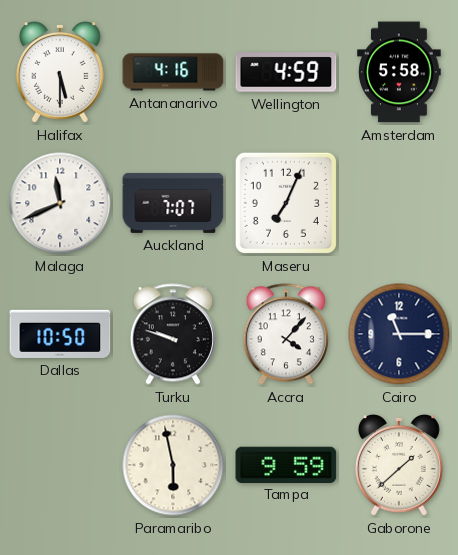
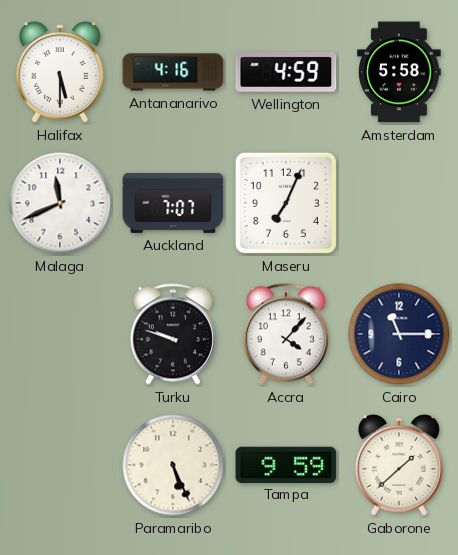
Dallas: 10:50 -> none (60, 334)
Paramaribo: 5:58 -> 5:26 (173, 465)
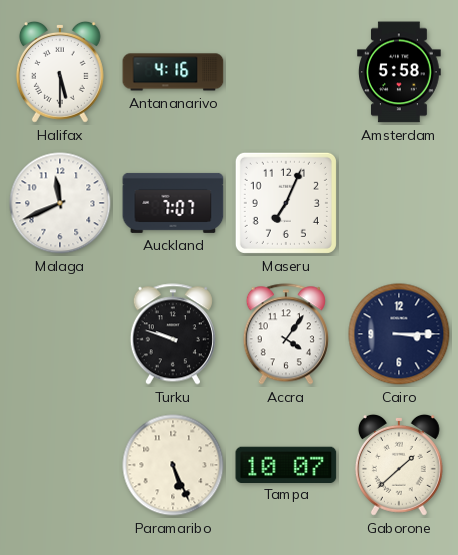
Wellington: 4:59 -> none (286, 72)
Accra: 4:07 -> 4:06 (286, 334)
Cairo: 11:15 -> 3:15 (399, 334)
Tampa: 9:59 -> 10:07 (286, 464)
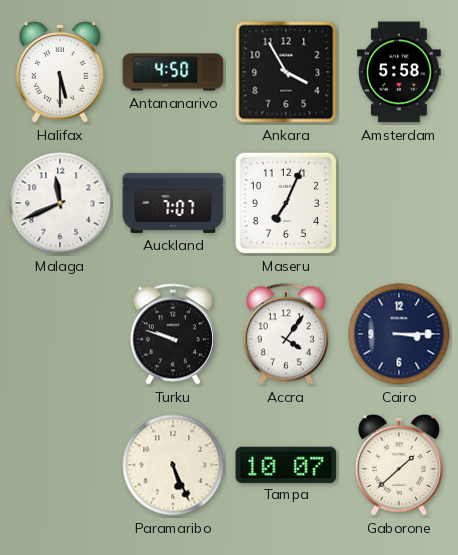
Antananarivo: 4:16 -> 4:50 (173, 72)
Ankara: none -> 3:55 (286, 72)
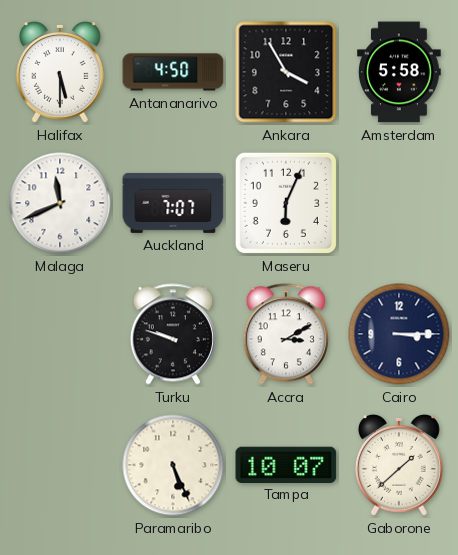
Maseru: 7:04 -> 6:04 (286, 203)
Accra: 4:06 -> 3:10 (286, 334)
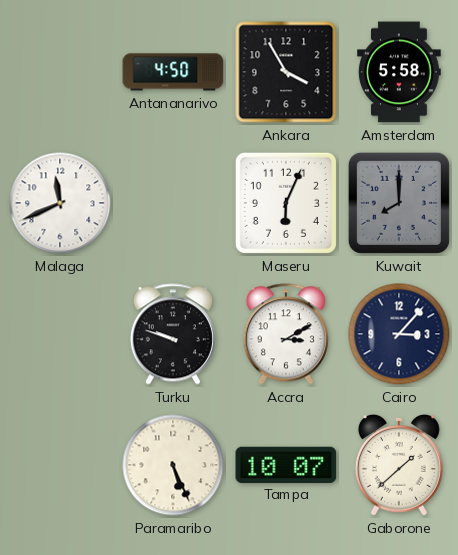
Halifax: 5:30 -> none (60, 72)
Auckland: 7:07 -> none (173, 203)
Kuwait: none -> 8:00 (399, 203)
Cairo: 3:15 -> 3:07 (399, 334)
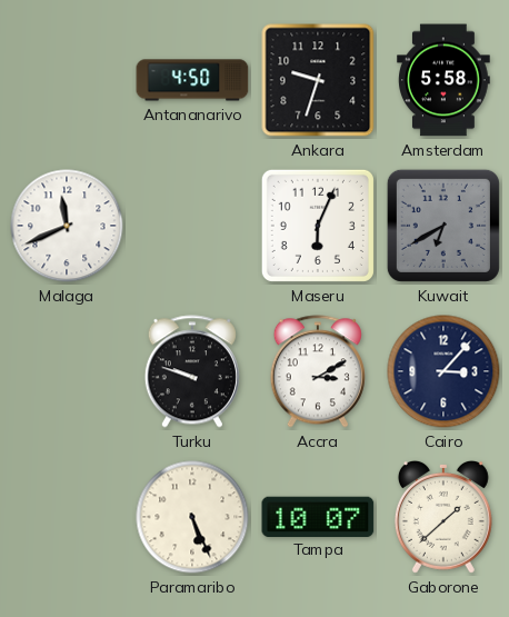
Ankara: 3:55 -> 9:33 (318, 80)
Kuwait: 8:00 -> 6:40 (443, 226)
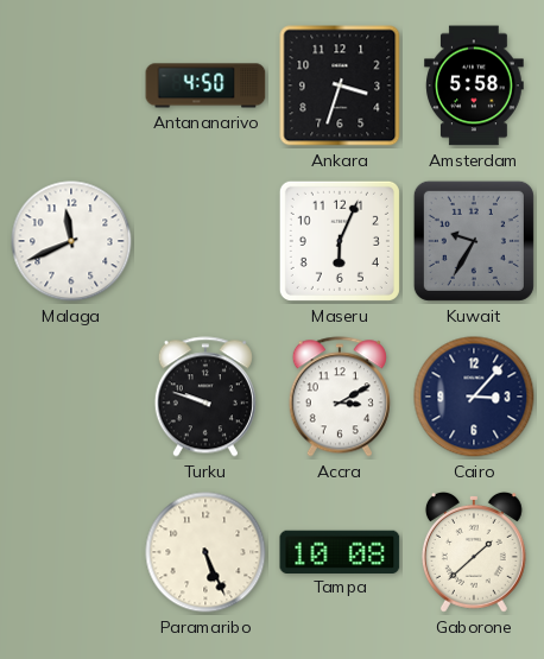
Ankara: 9:33 -> 3:33 (340, 85)
Kuwait: 6:40 -> 9:35 (474, 241)
Tampa: 10:07 -> 10:08 (340, 551)
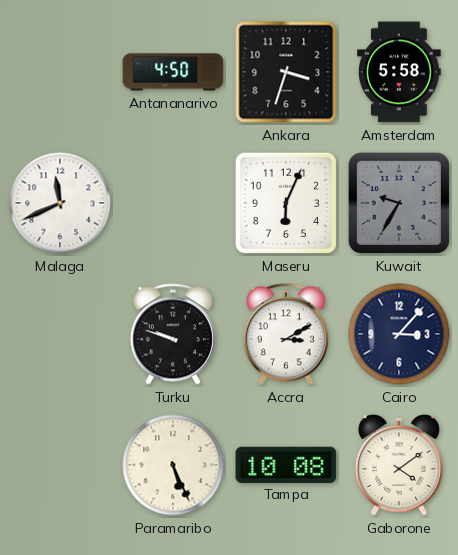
Gaborone: 1:38 -> 4:09 (399, 465)
